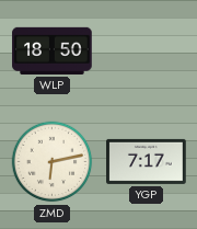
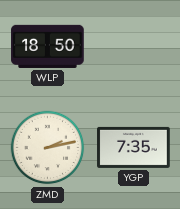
ZMD: 6:13 -> 2:13 (48, 148)
YGP: 7:17 -> 7:35 (134, 147)
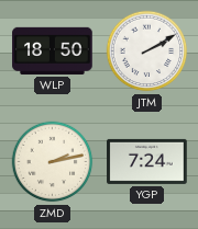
JTM: none -> 2:10 (147, 51)
YGP: 7:35 -> 7:24 (147, 161)
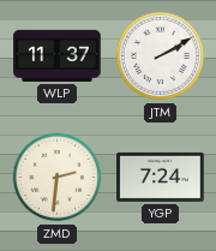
WLP: 18:50 -> 11:37 (58, 55)
ZMD: 2:13 -> 2:31 (58, 178)
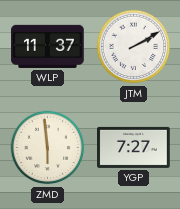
ZMD: 2:31 -> 5:59 (48, 148)
YGP: 7:24 -> 7:27 (134, 147)
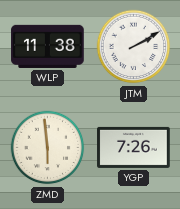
WLP: 11:37 -> 11:38 (48, 46)
YGP: 7:27 -> 7:26 (134, 147)
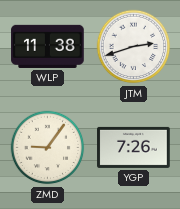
JTM: 2:10 -> 2:42 (134, 47)
ZMD: 5:59 -> 9:06 (48, 148)
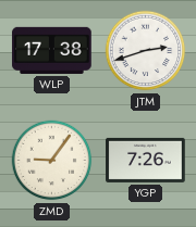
WLP: 11:38 -> 17:38 (52, 50)
